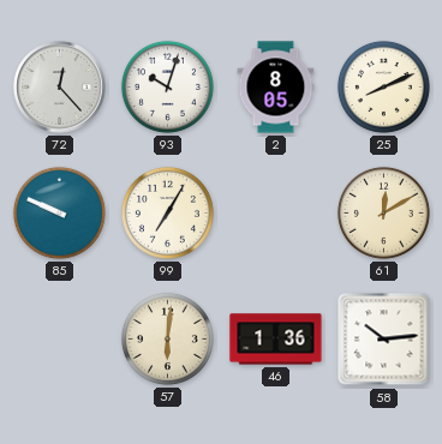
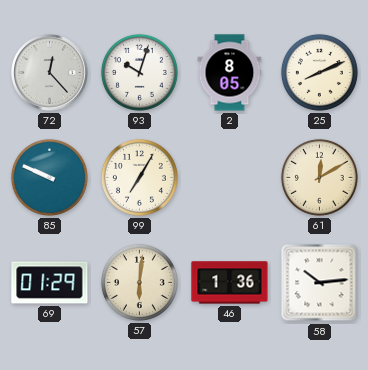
69: none -> 01:29 (50, 283)
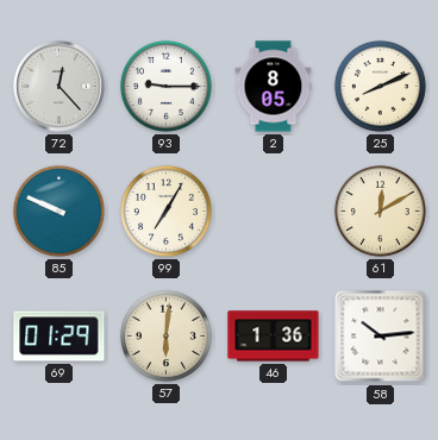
93: 10:03 -> 9:15 (165, 86)
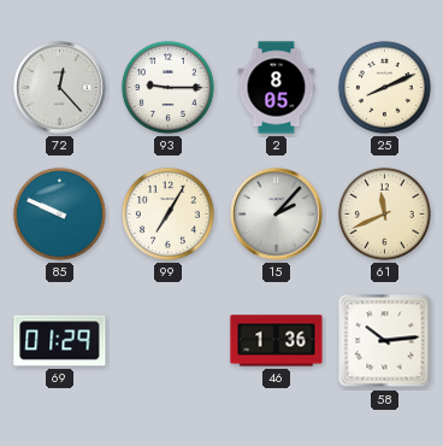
15: none -> 2:07 (277, 215)
61: 12:10 -> 11:41 (384, 213)
57: 6:01 -> none (165, 335)
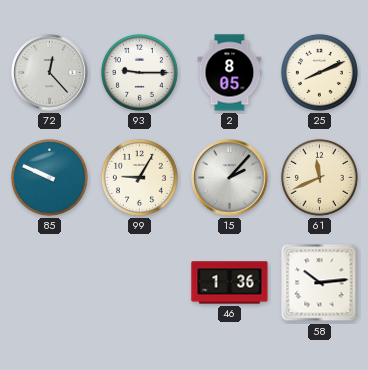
99: 7:05 -> 9:05 (139, 177)
69: 01:29 -> none (60, 341)
